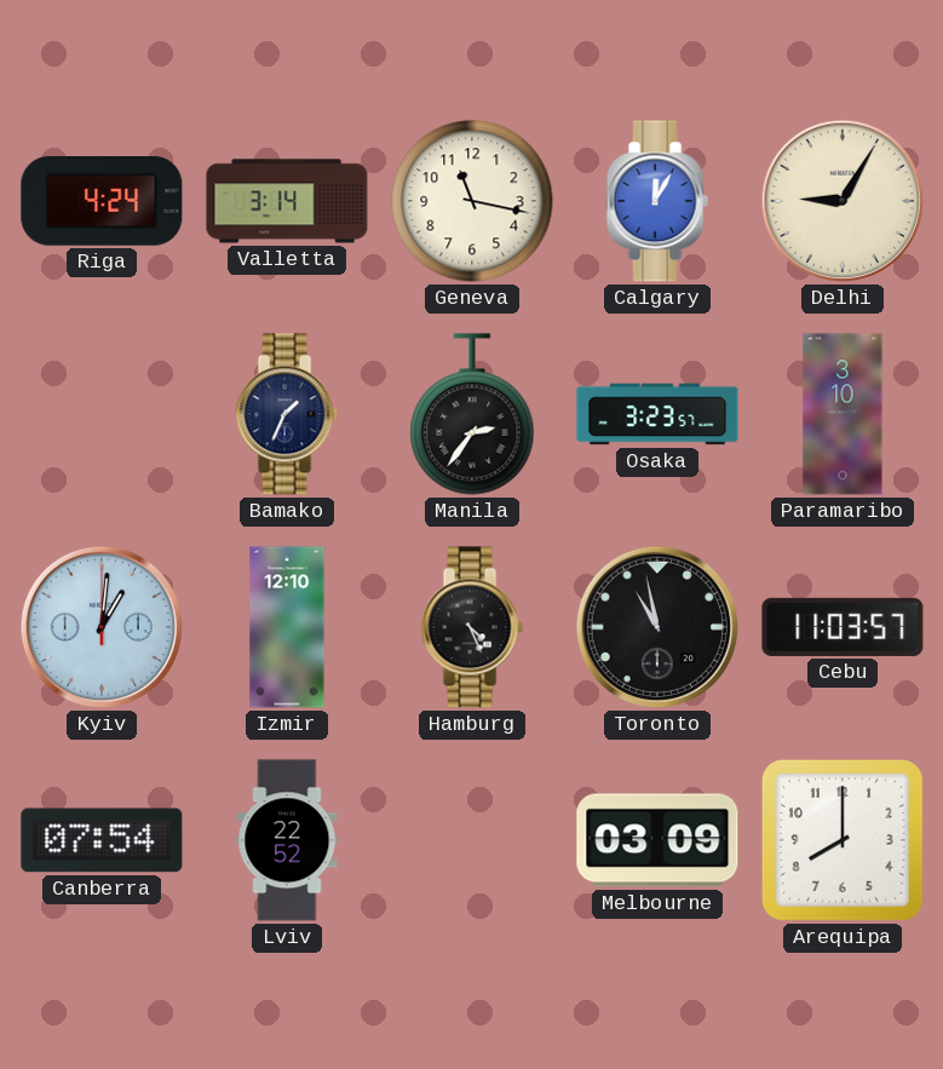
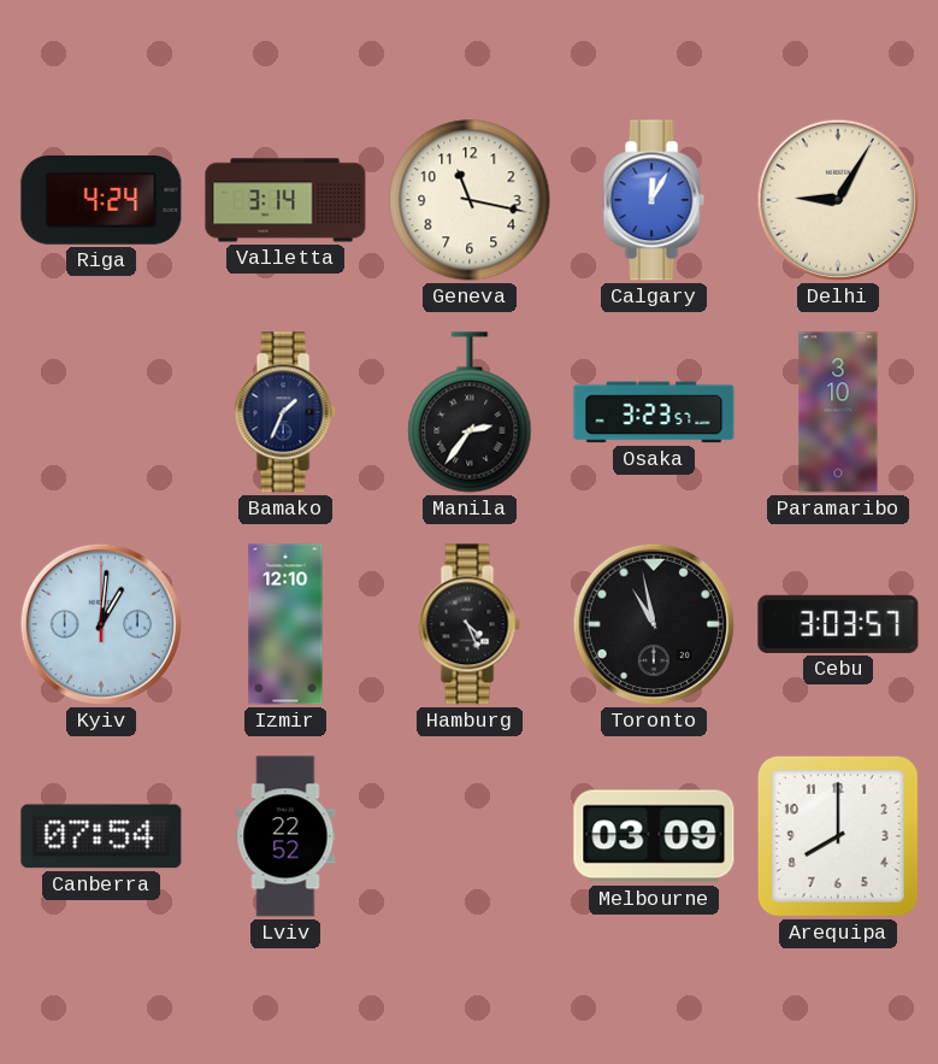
Cebu: 11:03 -> 3:03 (838, 624)
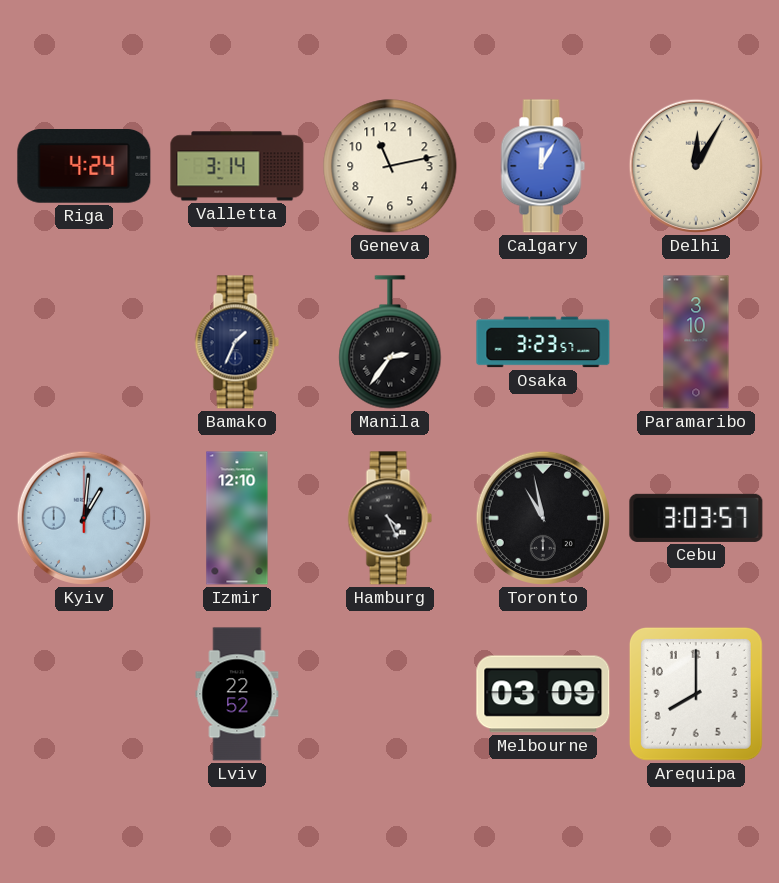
Geneva: 11:17 -> 11:13 (390, 166)
Delhi: 9:05 -> 12:05 (696, 166)
Canberra: 07:54 -> none (101, 836)
